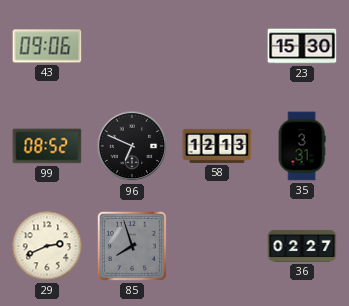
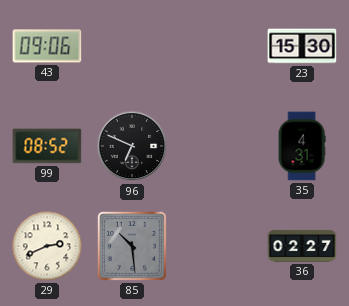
58: 12:13 -> none (217, 146)
35: 3:31 -> 4:31 (302, 146)
85: 7:57 -> 10:29 (132, 246)
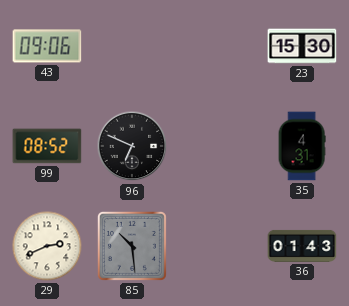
36: 02:27 -> 01:43 (302, 246)
